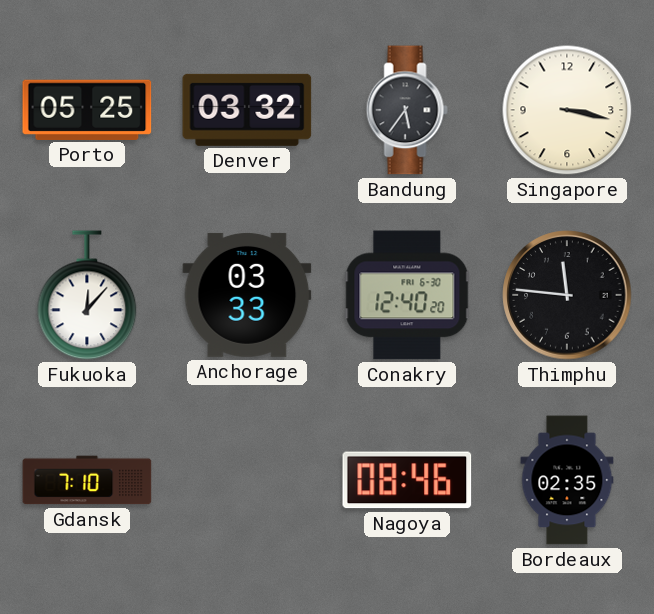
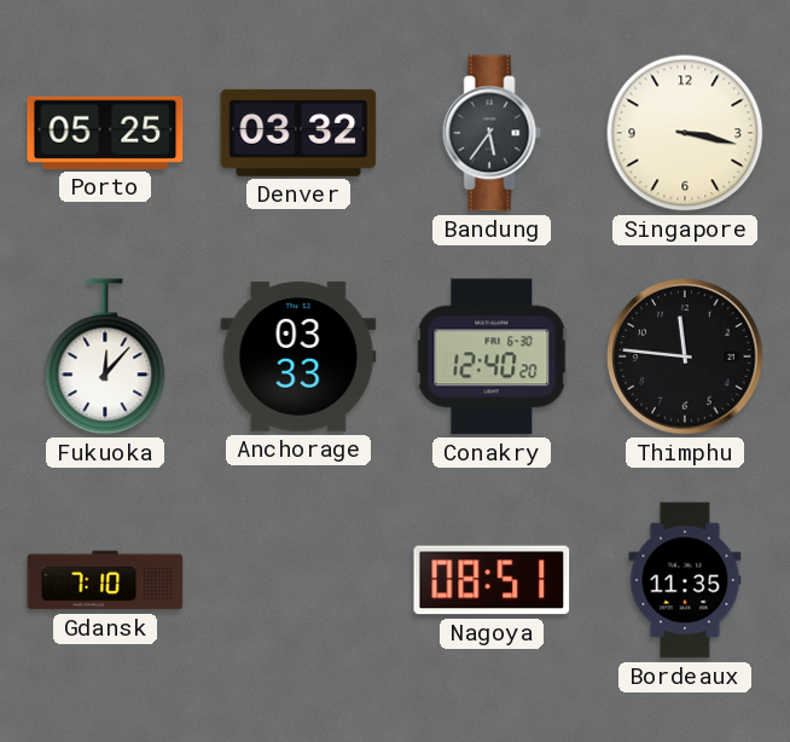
Nagoya: 08:46 -> 08:51 (492, 580)
Bordeaux: 02:35 -> 11:35 (685, 580)
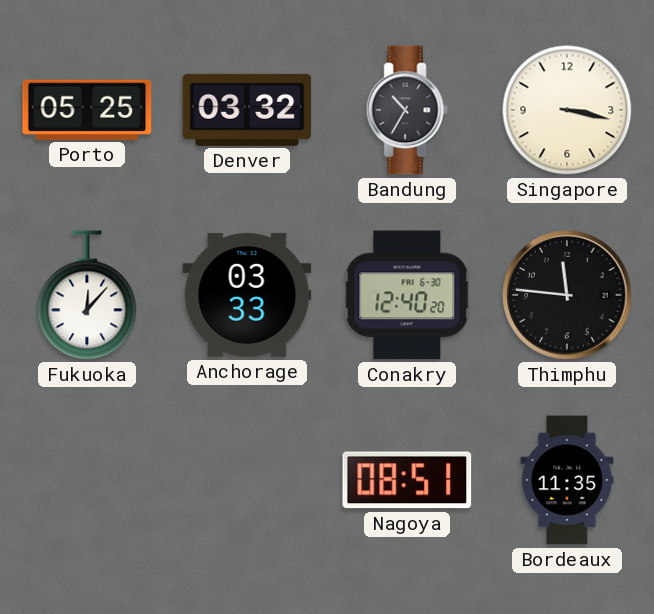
Bandung: 5:36 -> 10:35 (407, 110)
Gdansk: 7:10 -> none (105, 580)
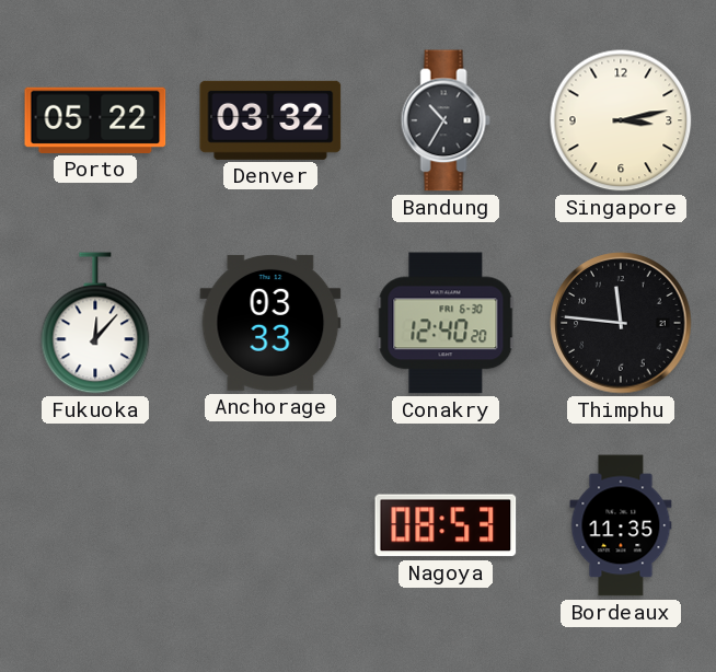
Porto: 05:25 -> 05:22 (95, 120)
Singapore: 3:17 -> 3:13 (621, 120)
Nagoya: 08:51 -> 08:53 (446, 525)
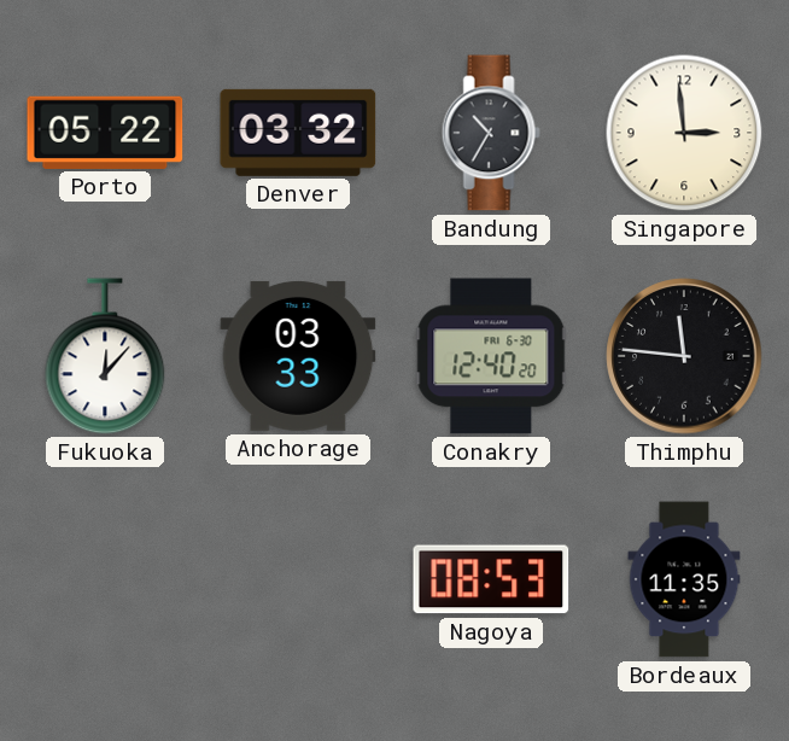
Singapore: 3:13 -> 2:59 (684, 133)
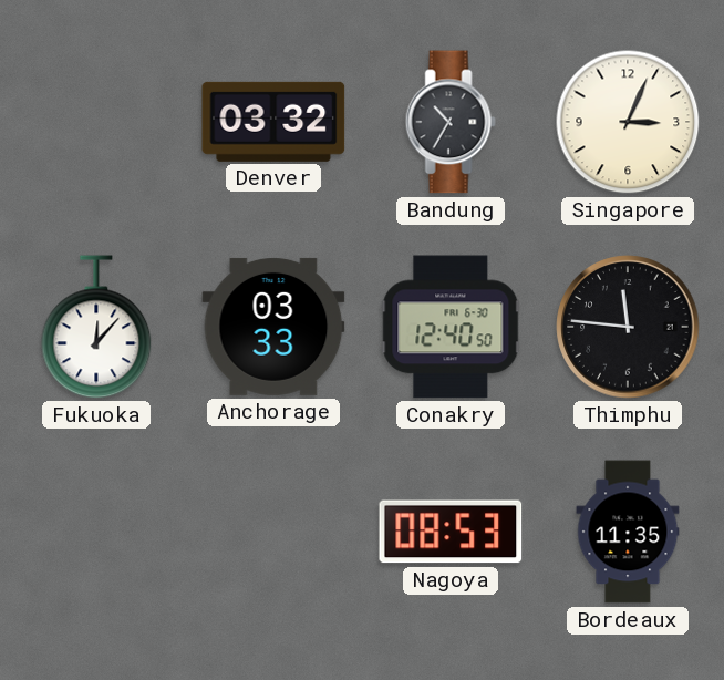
Porto: 05:22 -> none (105, 133)
Singapore: 2:59 -> 3:04 (628, 122)
Conakry: 12:40:20 -> 12:40:50 (451, 327)
